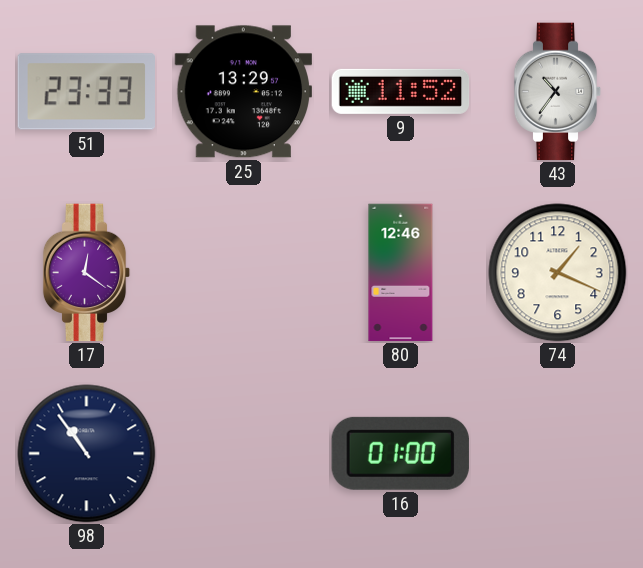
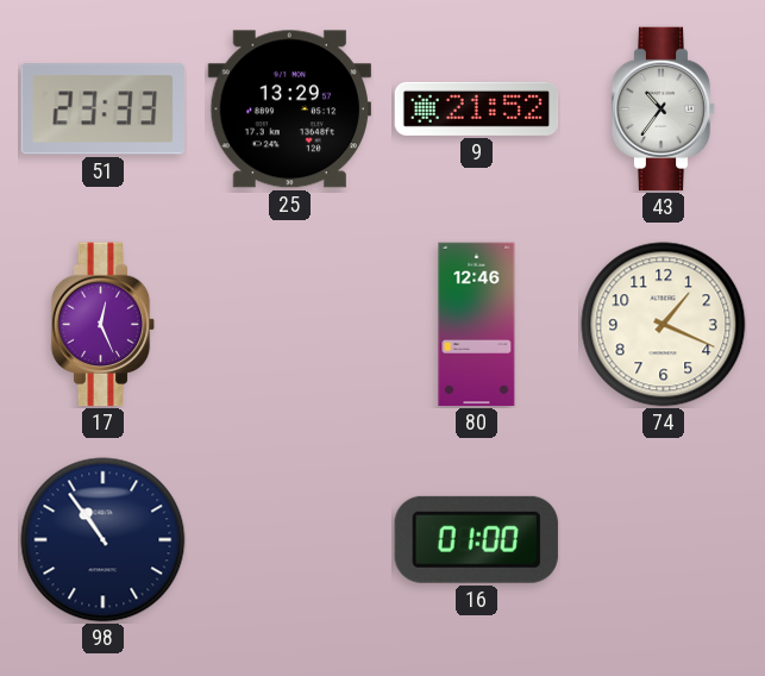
9: 11:52 -> 21:52 (477, 108)
17: 12:21 -> 12:26 (104, 325)
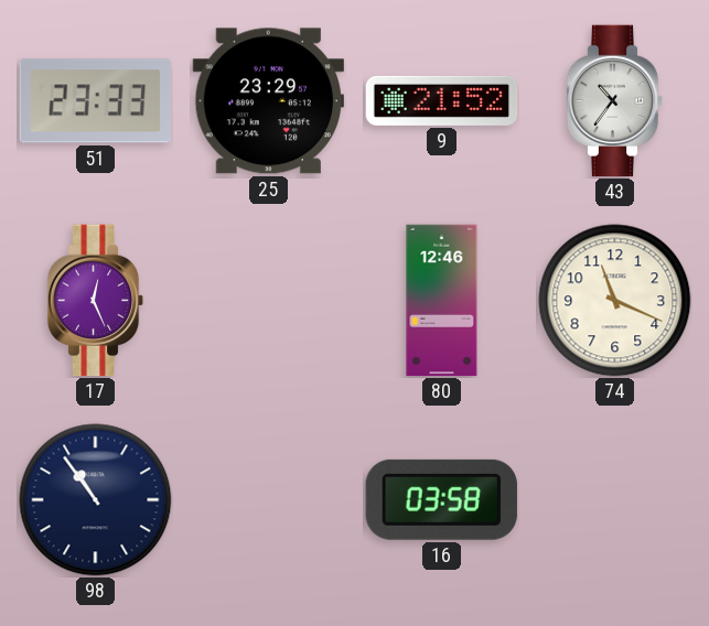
25: 13:29 -> 23:29 (268, 101)
74: 1:19 -> 11:19 (615, 301)
16: 01:00 -> 03:58 (441, 499)
